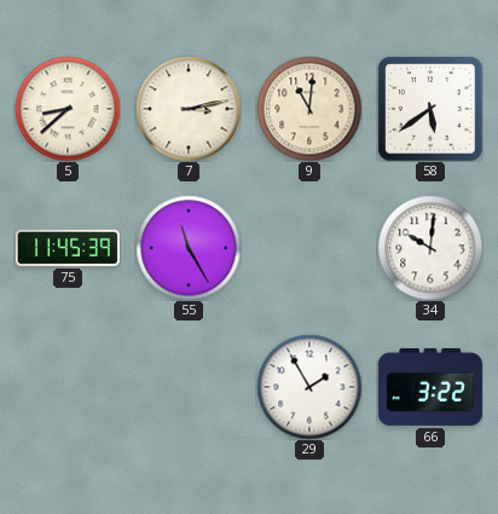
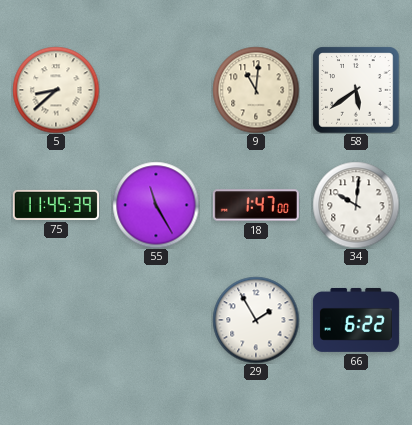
7: 3:13 -> none (189, 109)
18: none -> 1:47 (256, 205)
66: 3:22 -> 6:22 (356, 320)
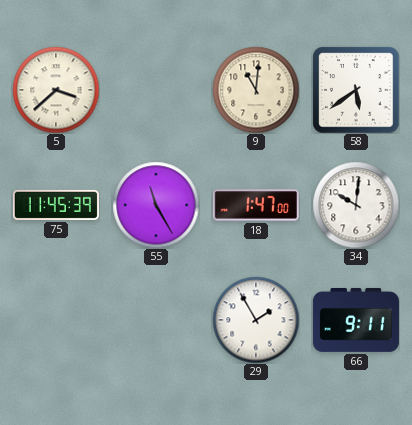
5: 8:38 -> 3:38 (56, 90)
66: 6:22 -> 9:11 (356, 320)
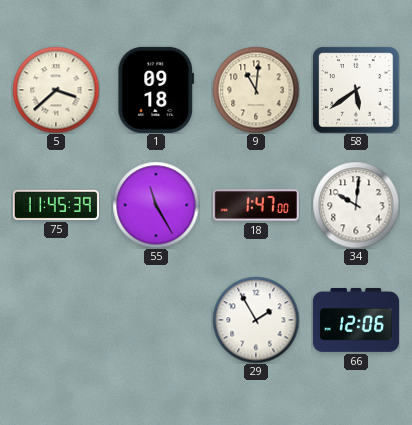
1: none -> 09:18 (156, 90)
66: 9:11 -> 12:06 (356, 320)
